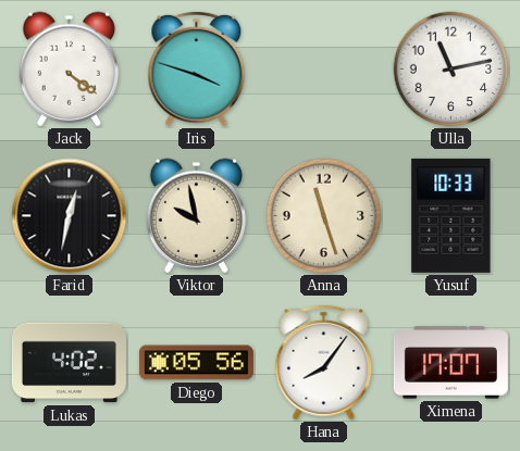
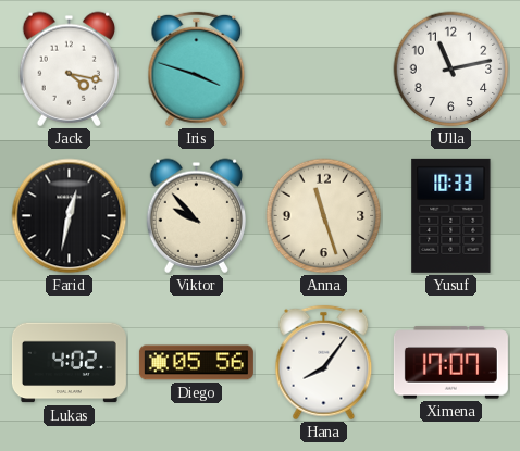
Jack: 4:21 -> 4:17 (69, 68)
Viktor: 9:58 -> 9:53 (196, 215)
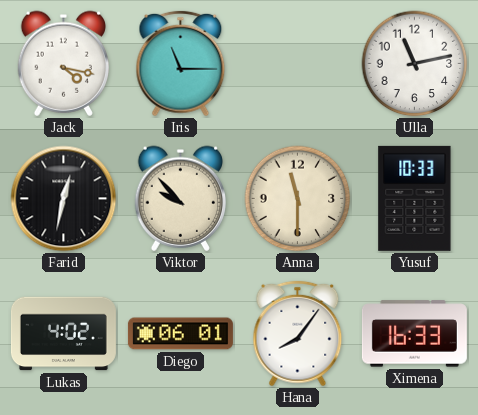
Iris: 3:48 -> 11:15 (181, 64)
Anna: 11:27 -> 11:30 (298, 199)
Diego: 05:56 -> 06:01 (180, 334)
Ximena: 17:07 -> 16:33 (414, 334)
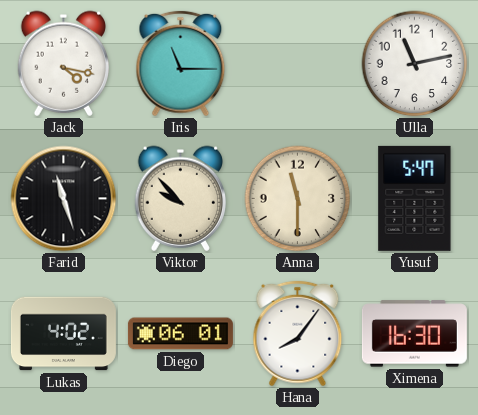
Farid: 12:32 -> 11:27 (64, 199)
Yusuf: 10:33 -> 5:47 (415, 198)
Ximena: 16:33 -> 16:30 (414, 334)
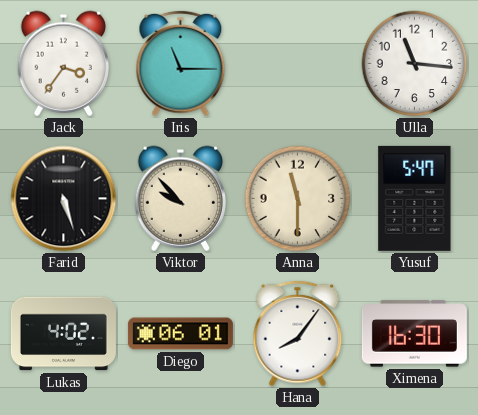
Jack: 4:17 -> 3:36 (63, 63)
Ulla: 11:13 -> 11:16 (415, 64)
Farid: 11:27 -> 5:27 (64, 199)
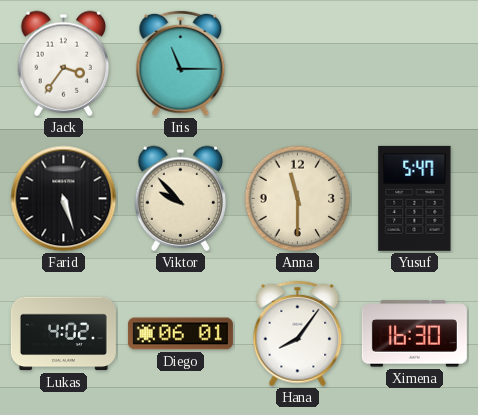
Ulla: 11:16 -> none (415, 64)
